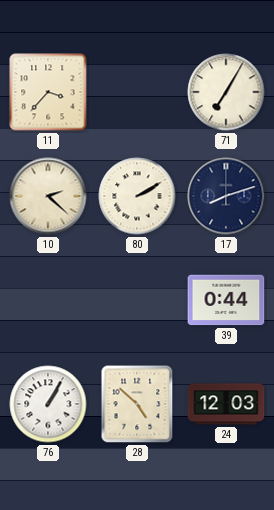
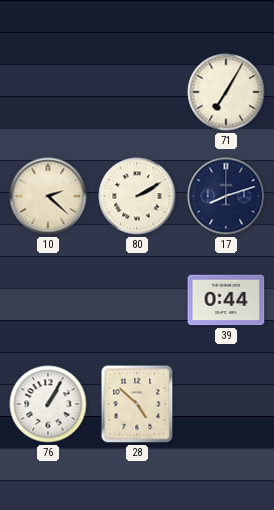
11: 3:37 -> none (48, 92)
24: 12:03 -> none (226, 404)
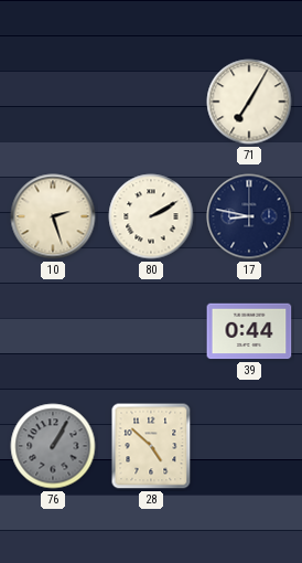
10: 2:22 -> 2:27 (53, 216)
17: 8:12 -> 8:47 (249, 216)
76 dial: white -> grey (53, 446)
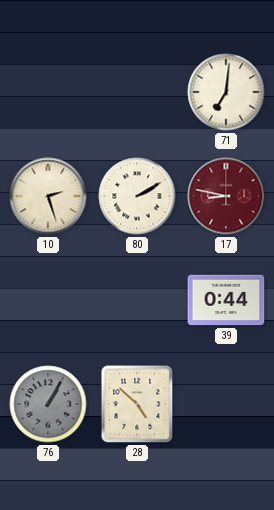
71: 7:05 -> 7:01 (226, 92)
17 dial: navy -> burgundy (226, 196)
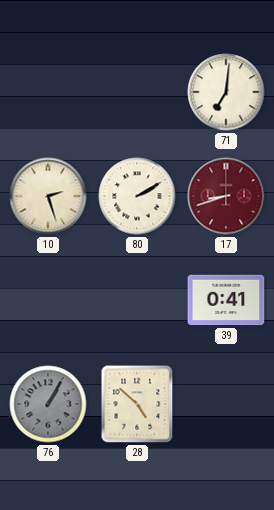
17: 8:47 -> 8:42 (226, 196)
39: 0:44 -> 0:41 (226, 300)
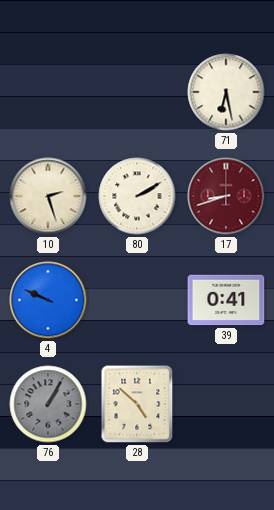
71: 7:01 -> 6:28 (226, 92)
4: none -> 9:49 (48, 300)
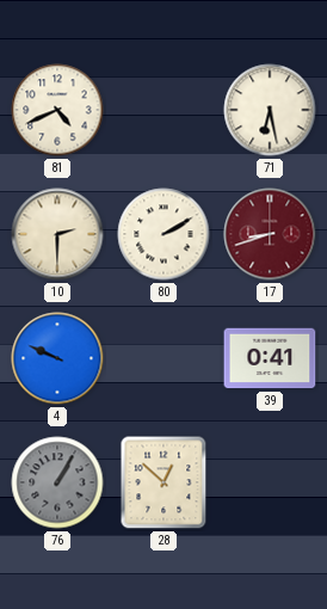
81: none -> 4:41 (57, 110)
10: 2:27 -> 2:30 (57, 234)
28: 4:52 -> 12:52 (163, 482)
